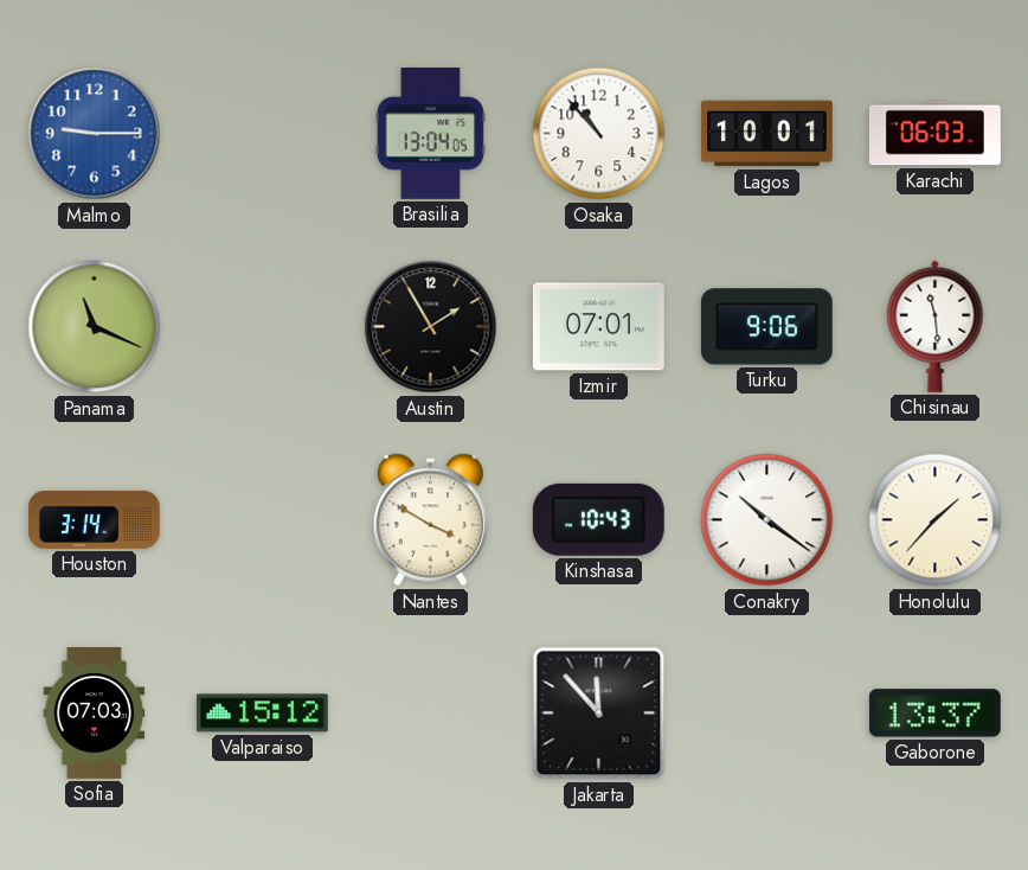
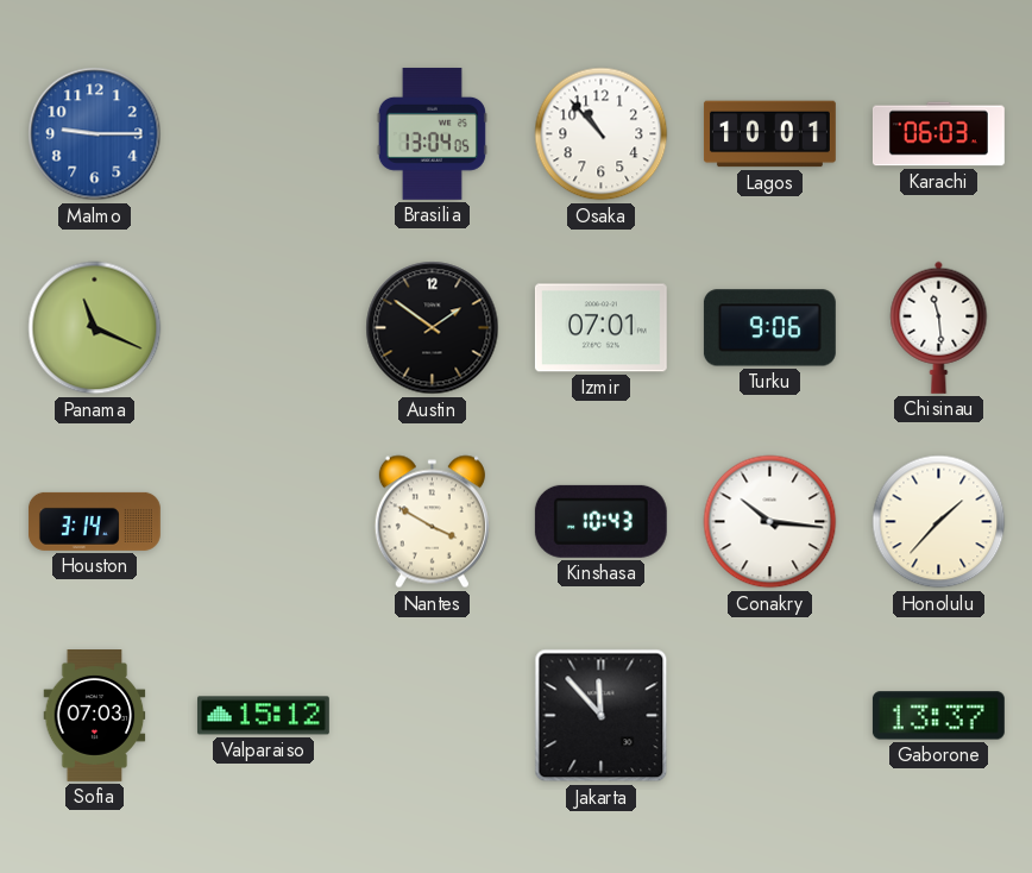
Austin: 1:55 -> 1:51 (433, 328)
Conakry: 10:21 -> 10:16 (770, 522)
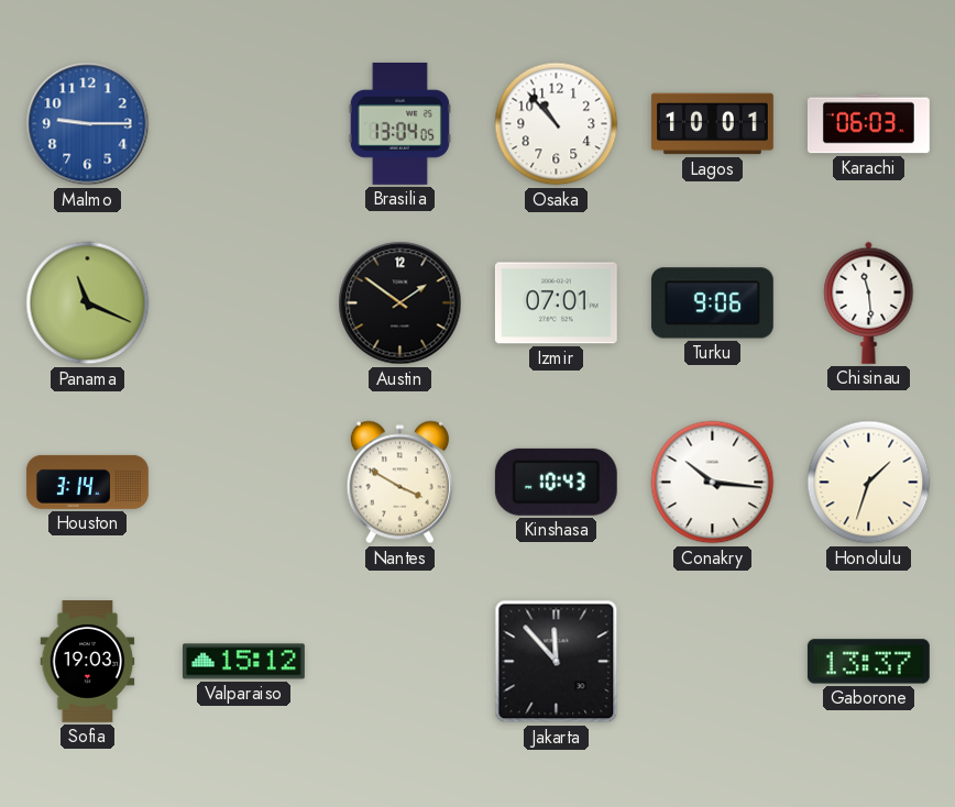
Honolulu: 1:37 -> 1:33 (869, 483)
Sofia: 07:03 -> 19:03 (88, 662)
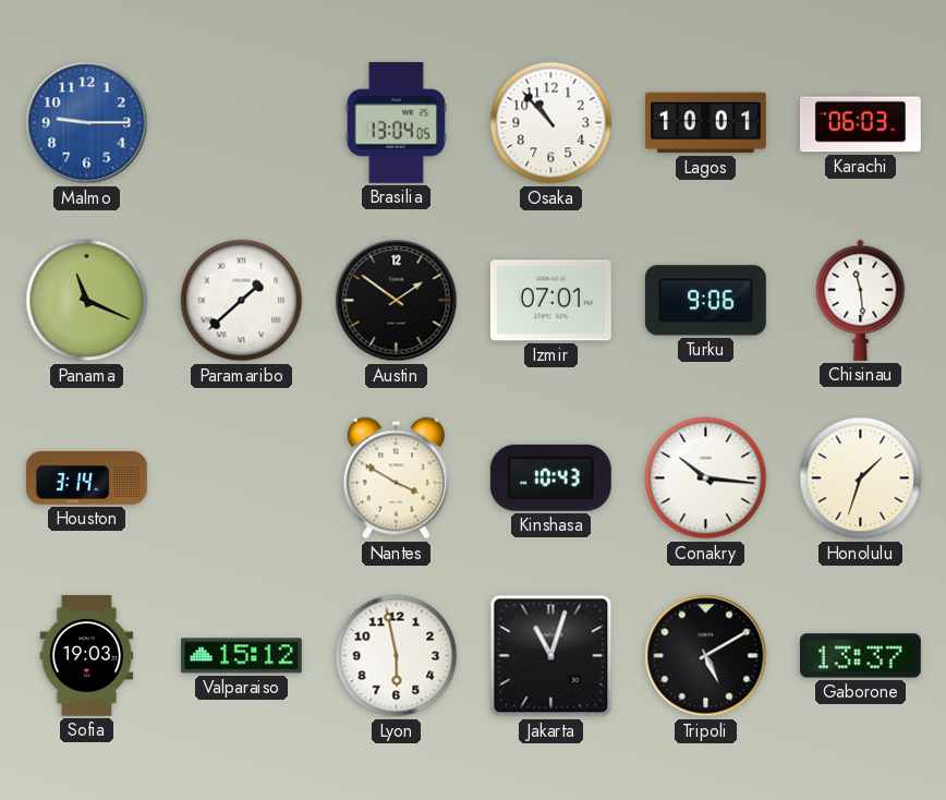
Paramaribo: none -> 1:38 (242, 301)
Lyon: none -> 5:58 (397, 656)
Jakarta: 11:53 -> 11:03 (551, 656)
Tripoli: none -> 5:10 (706, 656)
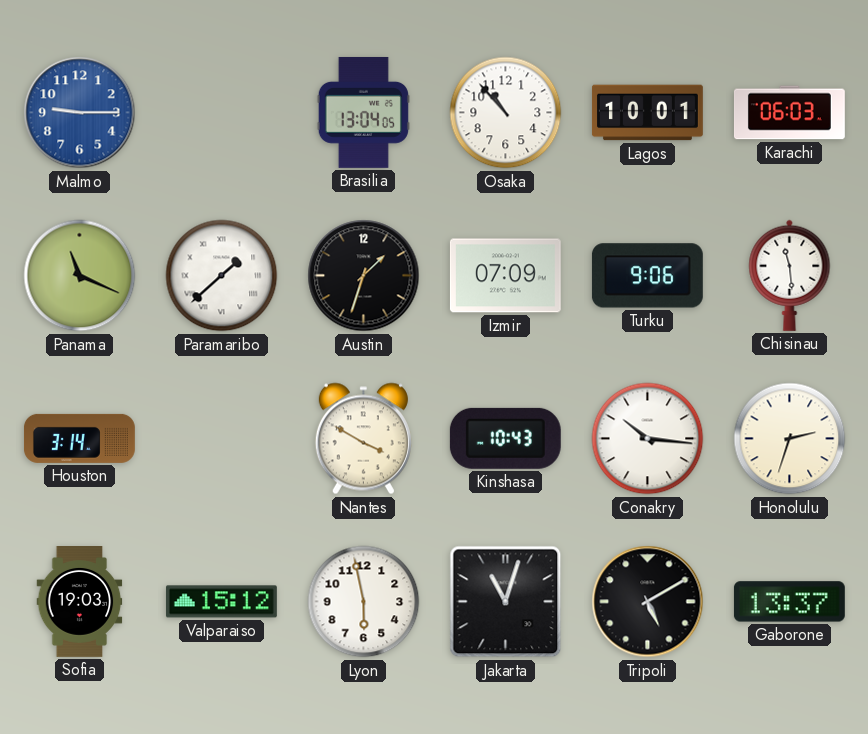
Austin: 1:51 -> 1:33 (364, 276)
Izmir: 07:01 -> 07:09 (505, 276)
Honolulu: 1:33 -> 2:33 (790, 439)
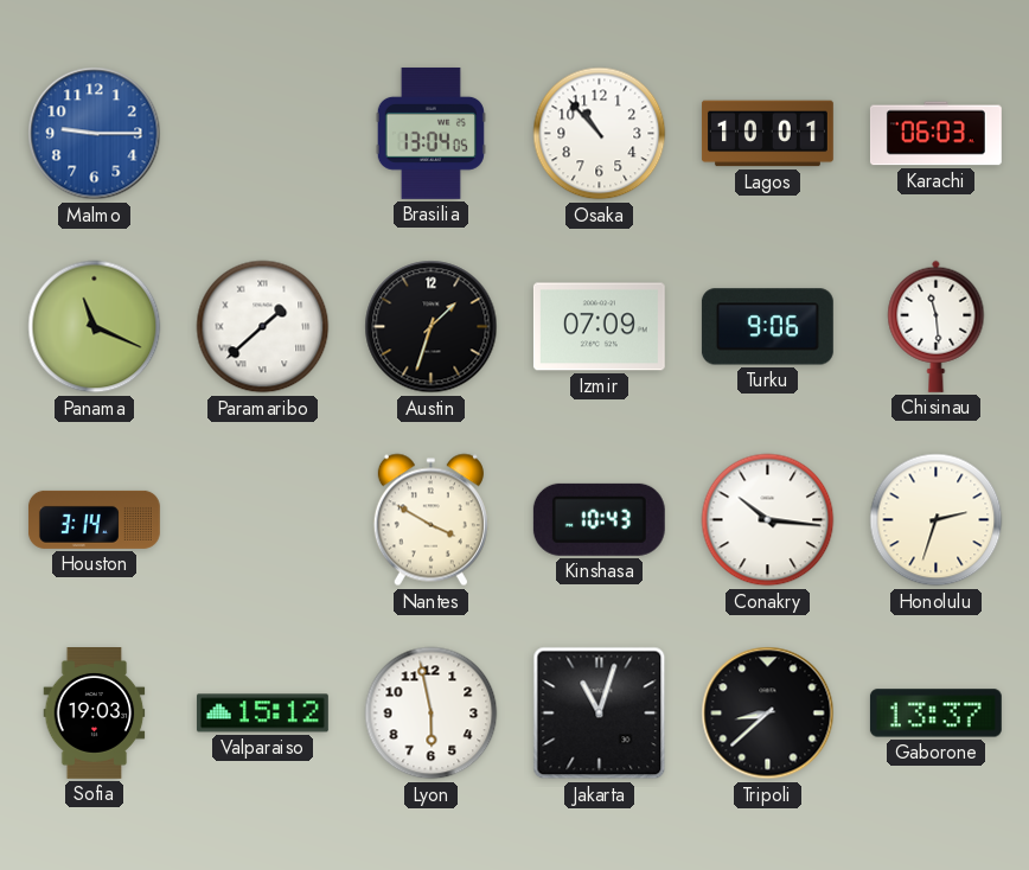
Tripoli: 5:10 -> 8:38 (768, 714)
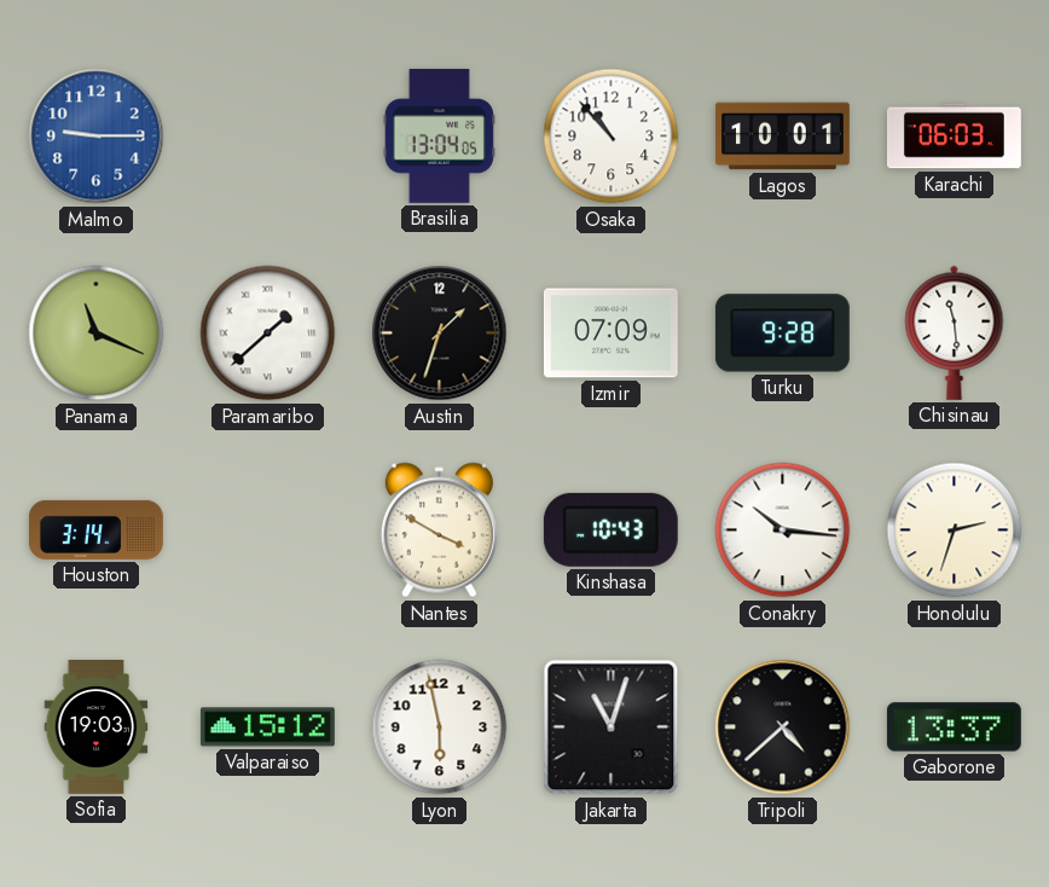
Turku: 9:06 -> 9:28 (782, 334)
Tripoli: 8:38 -> 4:38 (783, 727)
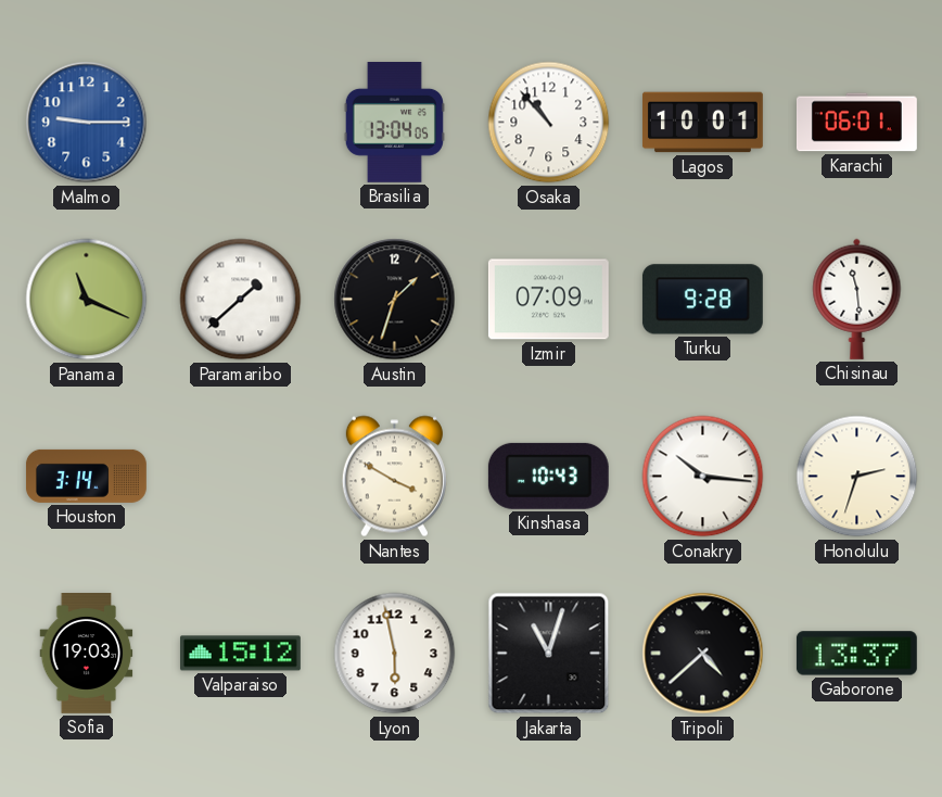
Karachi: 06:03 -> 06:01 (856, 123)
